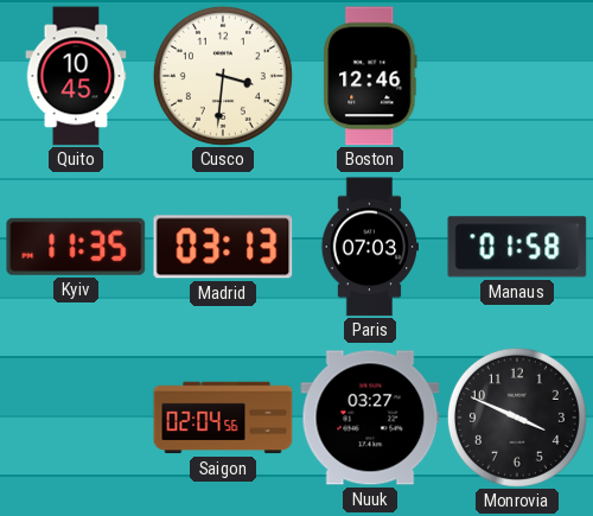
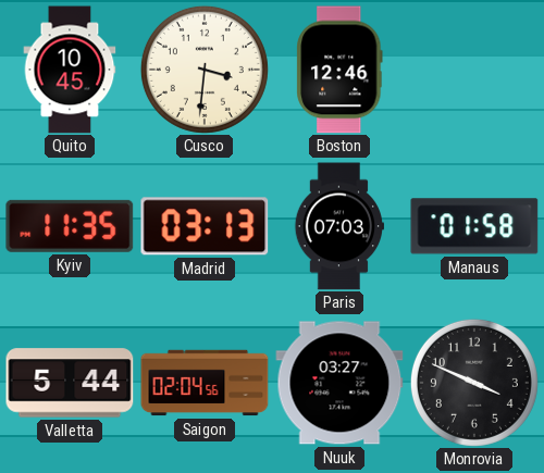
Valletta: none -> 5:44 (70, 383)
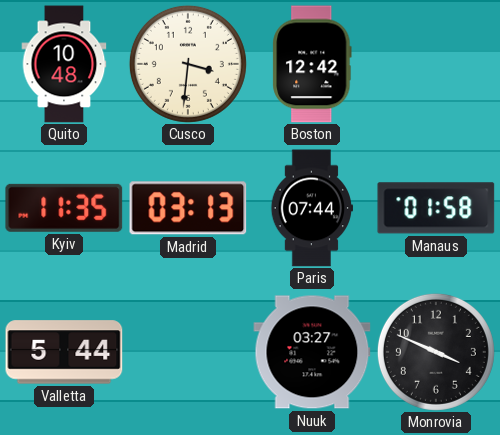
Quito: 10:45 -> 10:48 (64, 64)
Boston: 12:46 -> 12:42 (312, 64)
Paris: 07:03 -> 07:44 (311, 208)
Saigon: 02:04 -> none (205, 383)
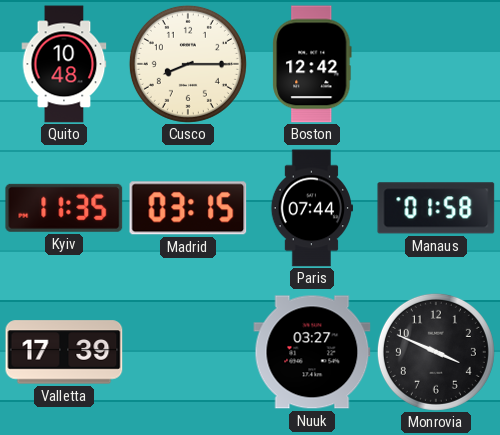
Cusco: 3:31 -> 8:15 (188, 64)
Madrid: 03:13 -> 03:15 (188, 208)
Valletta: 5:44 -> 17:39 (64, 352)
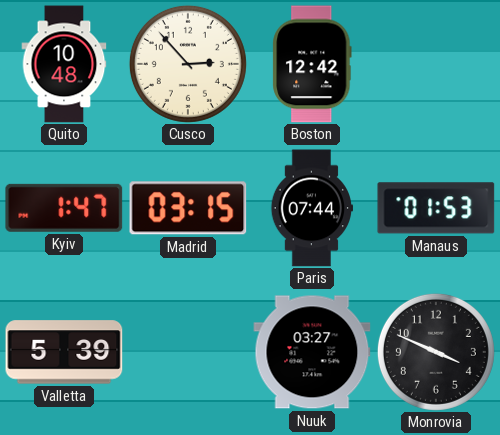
Cusco: 8:15 -> 2:53 (188, 64)
Kyiv: 11:35 -> 1:47 (64, 208)
Manaus: 01:58 -> 01:53 (436, 208)
Valletta: 17:39 -> 5:39 (64, 352)
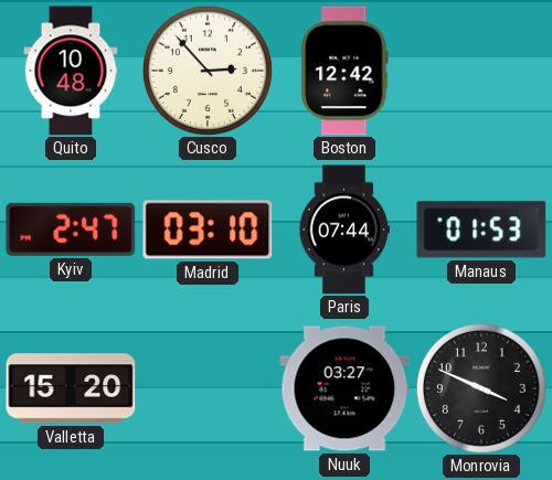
Kyiv: 1:47 -> 2:47 (71, 230)
Madrid: 03:15 -> 03:10 (208, 230)
Valletta: 5:39 -> 15:20 (71, 388)
